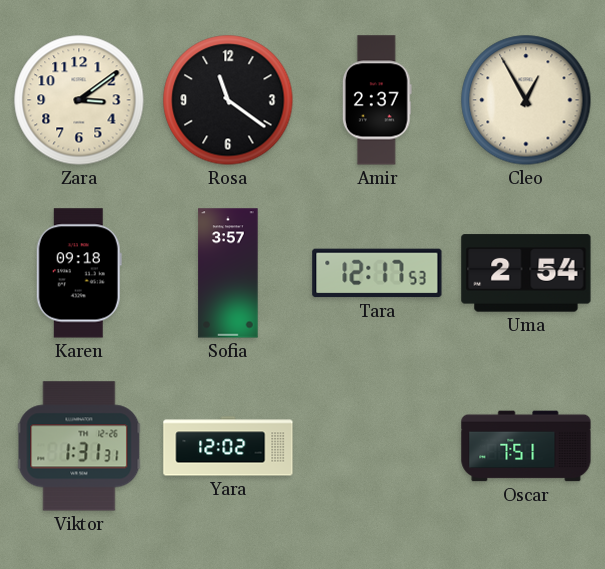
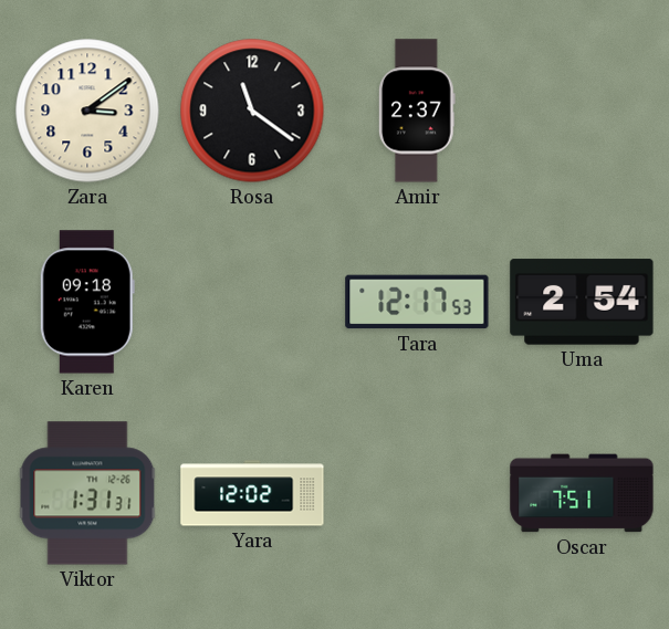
Cleo: 12:55 -> none (526, 100)
Sofia: 3:57 -> none (228, 273)
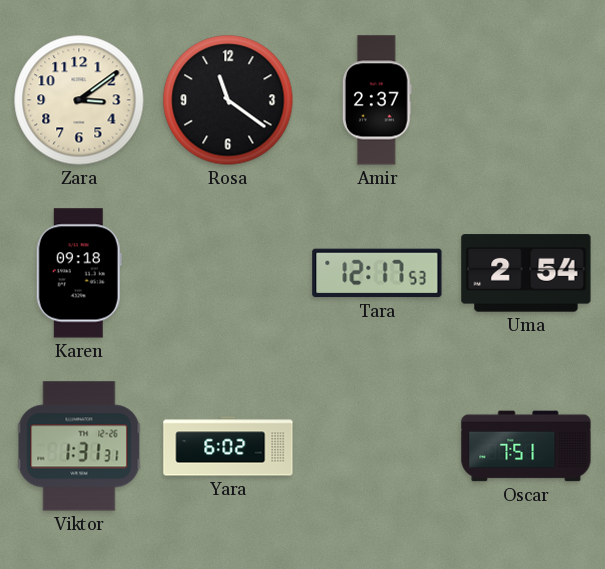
Yara: 12:02 -> 6:02 (228, 446)
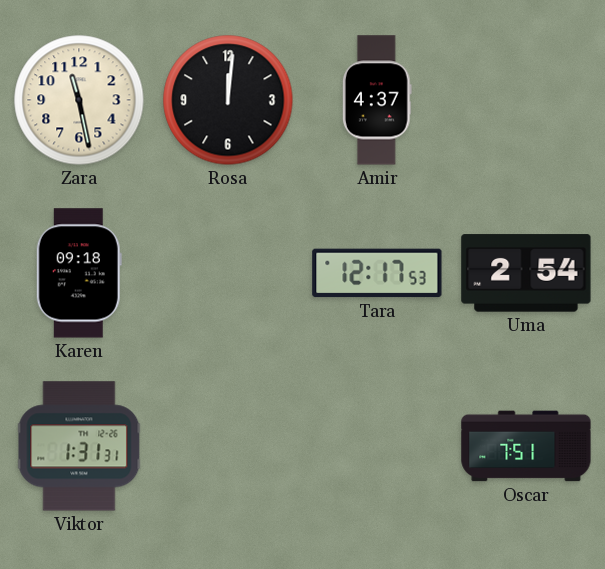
Zara: 3:09 -> 11:28 (79, 100)
Rosa: 11:21 -> 12:01 (228, 100)
Amir: 2:37 -> 4:37 (377, 100)
Yara: 6:02 -> none (228, 446)
